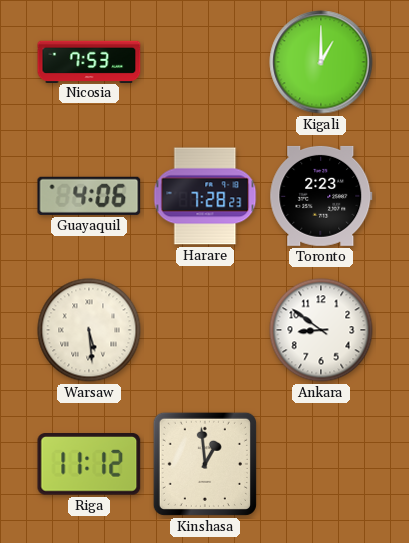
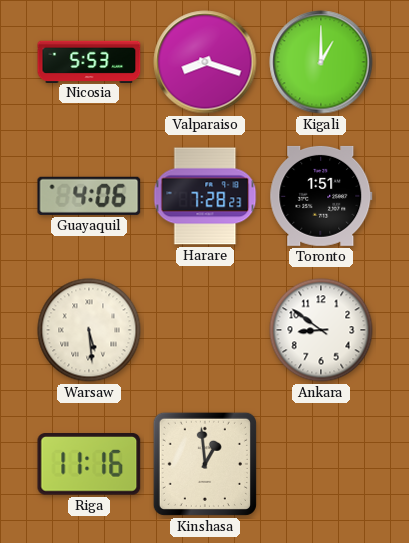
Nicosia: 7:53 -> 5:53 (89, 61)
Valparaiso: none -> 8:18 (205, 62)
Toronto: 2:23 -> 1:51 (321, 196)
Riga: 11:12 -> 11:16 (89, 465)
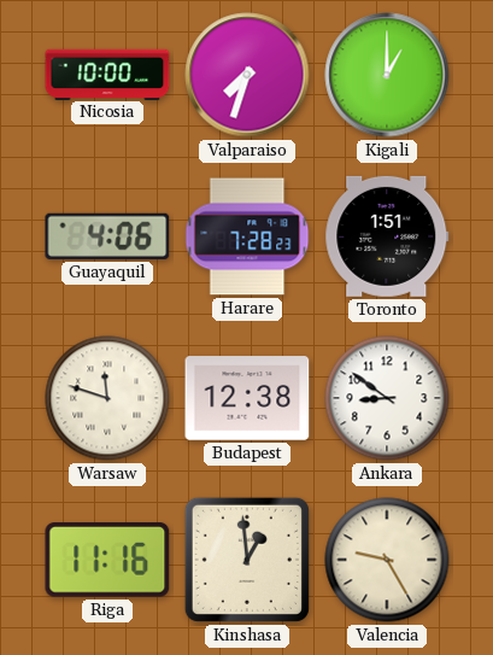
Nicosia: 5:53 -> 10:00 (107, 74)
Valparaiso: 8:18 -> 7:33 (247, 75)
Warsaw: 5:29 -> 11:48 (107, 398)
Budapest: none -> 12:38 (247, 398)
Valencia: none -> 9:25 (387, 560)
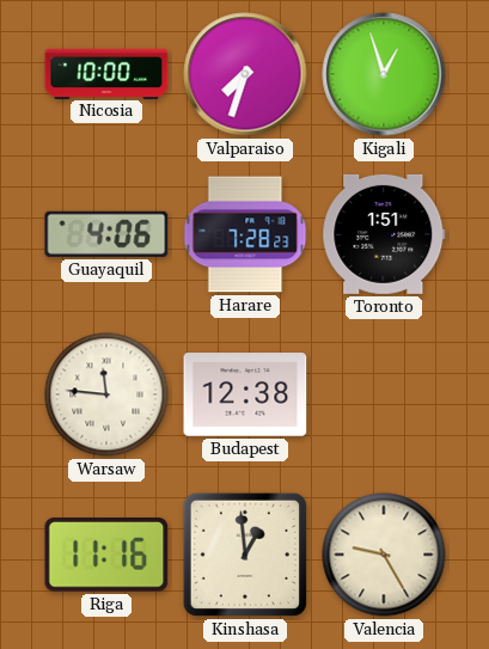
Kigali: 1:00 -> 12:57 (384, 74)
Warsaw: 11:48 -> 11:46 (106, 394)
Ankara: 8:51 -> none (387, 398)
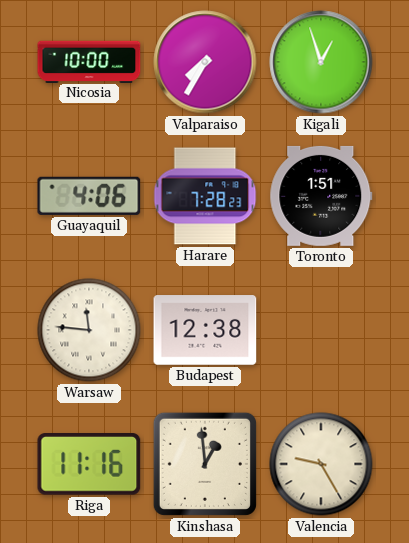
Valparaiso: 7:33 -> 7:35 (205, 62)
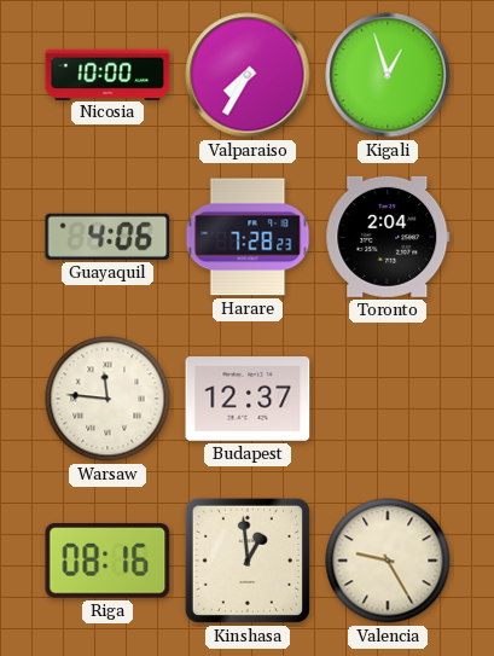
Toronto: 1:51 -> 2:04 (388, 237)
Budapest: 12:38 -> 12:37 (248, 399)
Riga: 11:16 -> 08:16 (107, 562)
